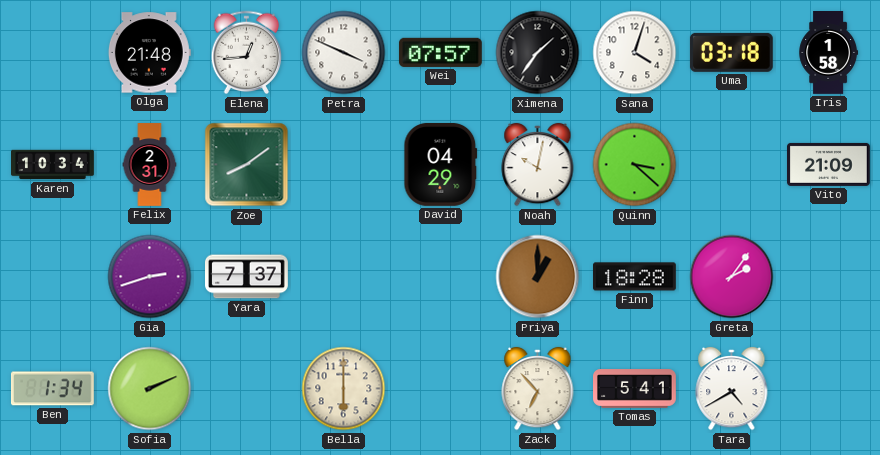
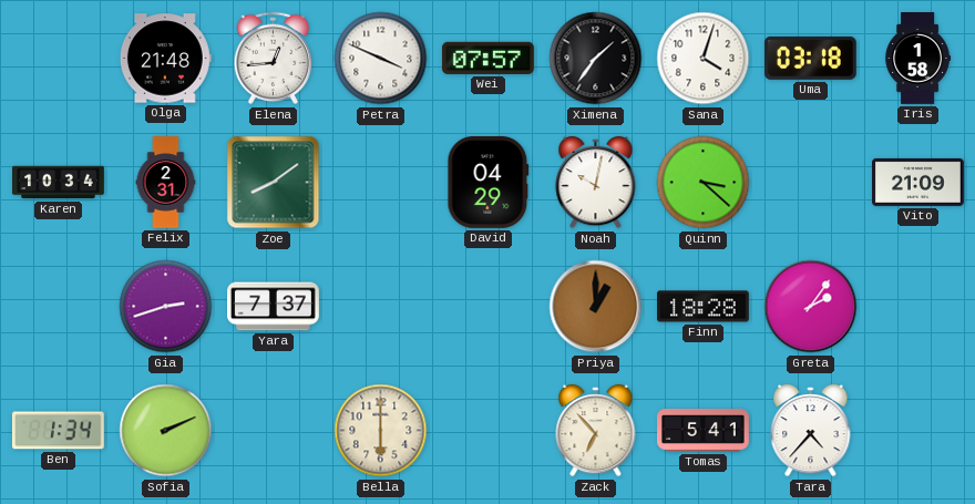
Tara: 4:40 -> 4:37 (811, 431)
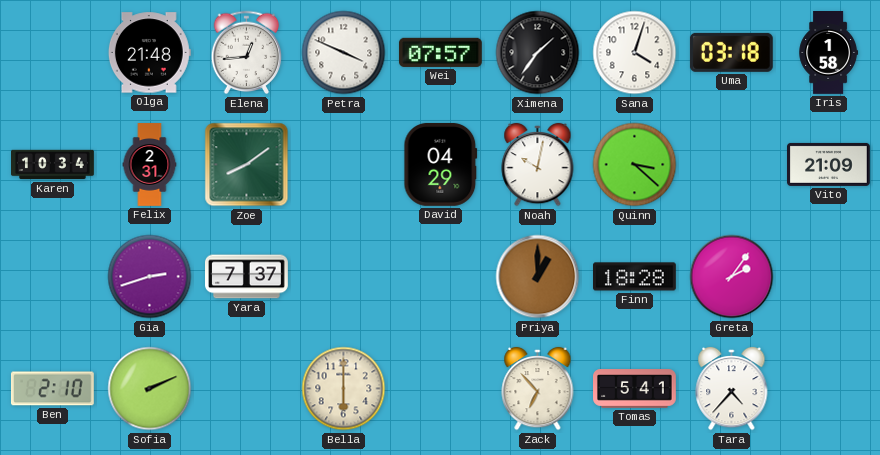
Ben: 1:34 -> 2:10 (52, 389)
